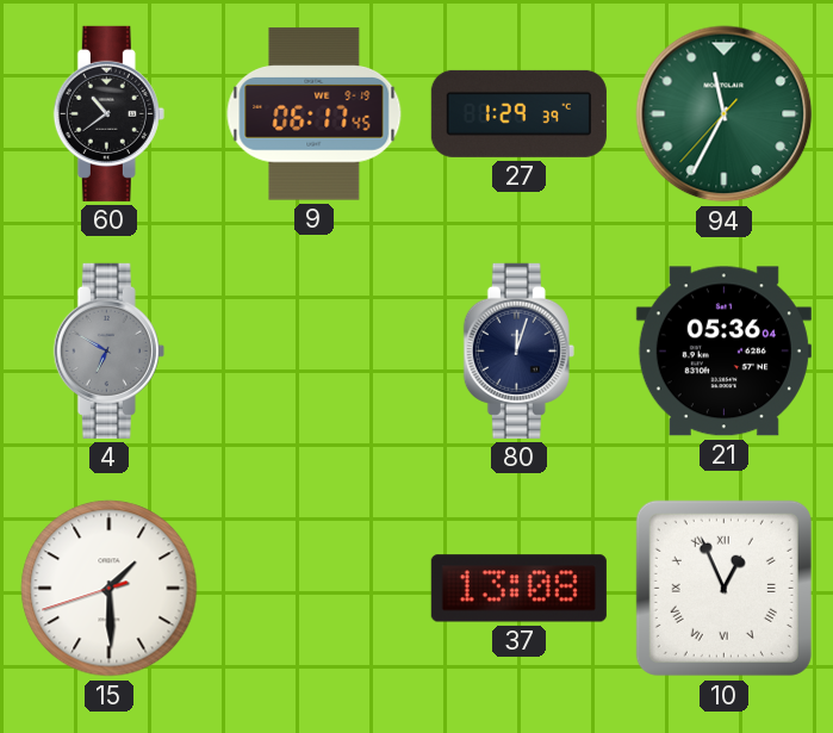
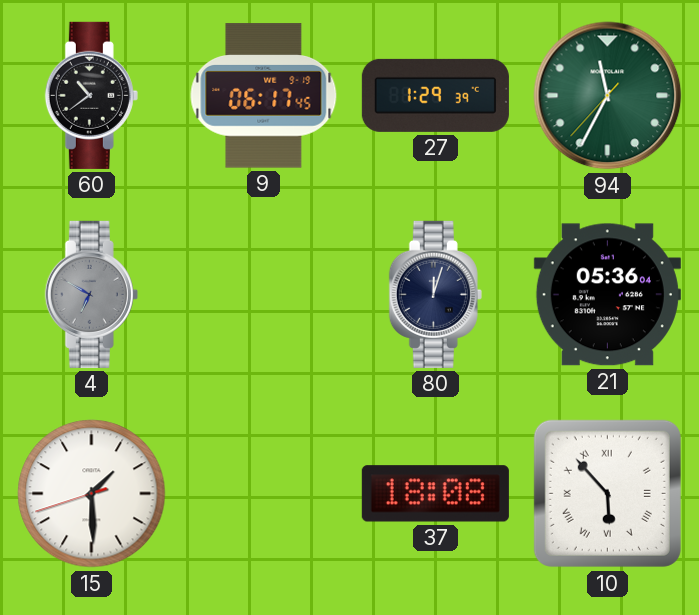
37: 13:08 -> 18:08 (435, 494)
10: 12:56 -> 5:53 (607, 493)
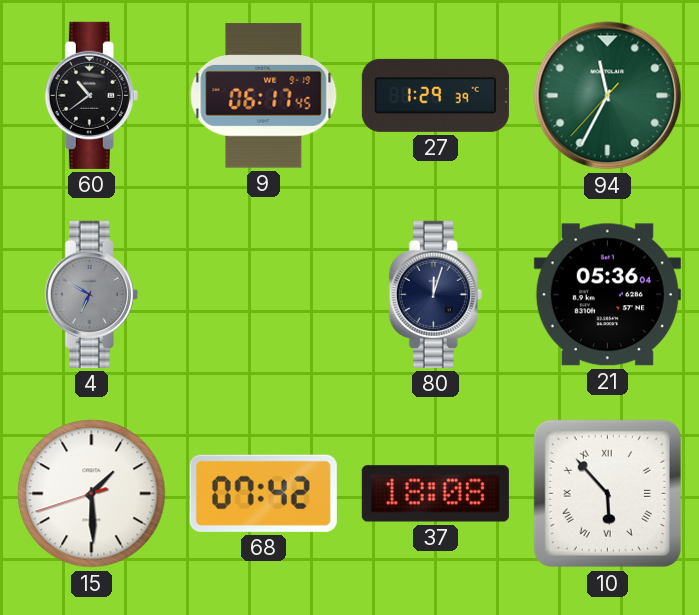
68: none -> 07:42 (263, 493)
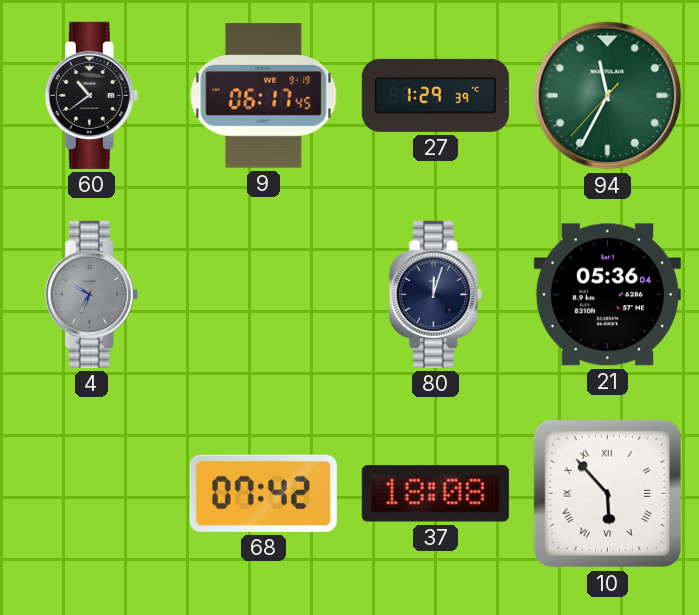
15: 1:29 -> none (92, 494)
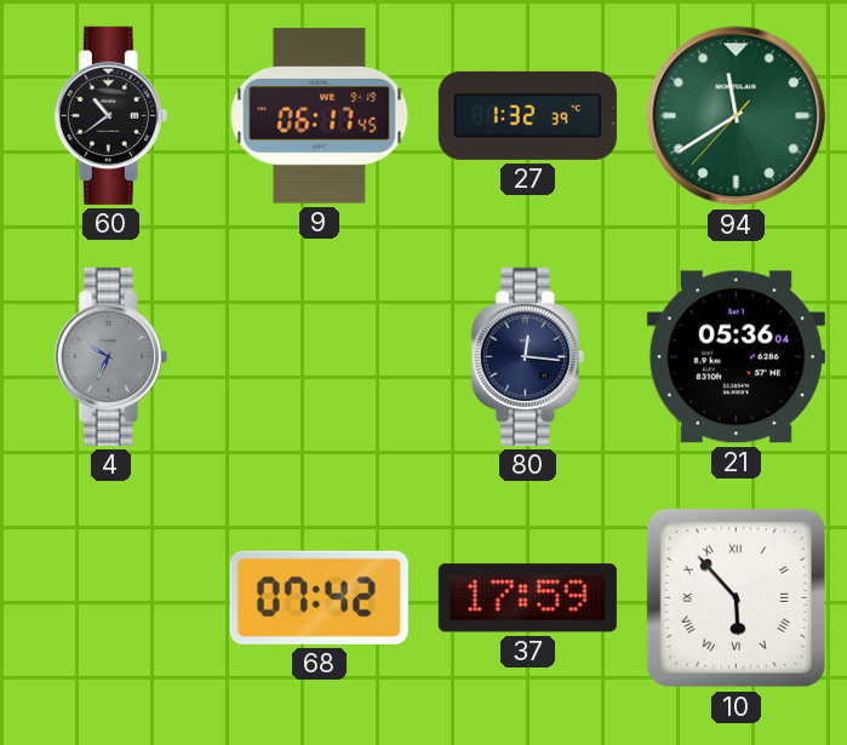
27: 1:29 -> 1:32 (527, 115)
94: 11:34 -> 11:39 (737, 116)
80: 12:03 -> 12:16 (527, 356)
37: 18:08 -> 17:59 (527, 598)
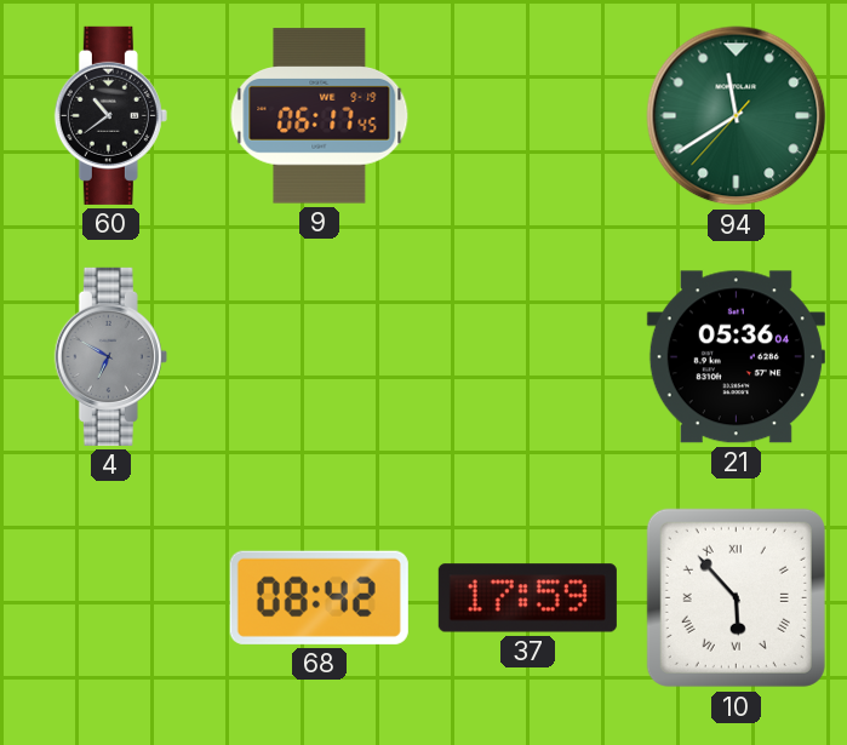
27: 1:32 -> none (527, 115)
80: 12:16 -> none (527, 356)
68: 07:42 -> 08:42 (319, 597)
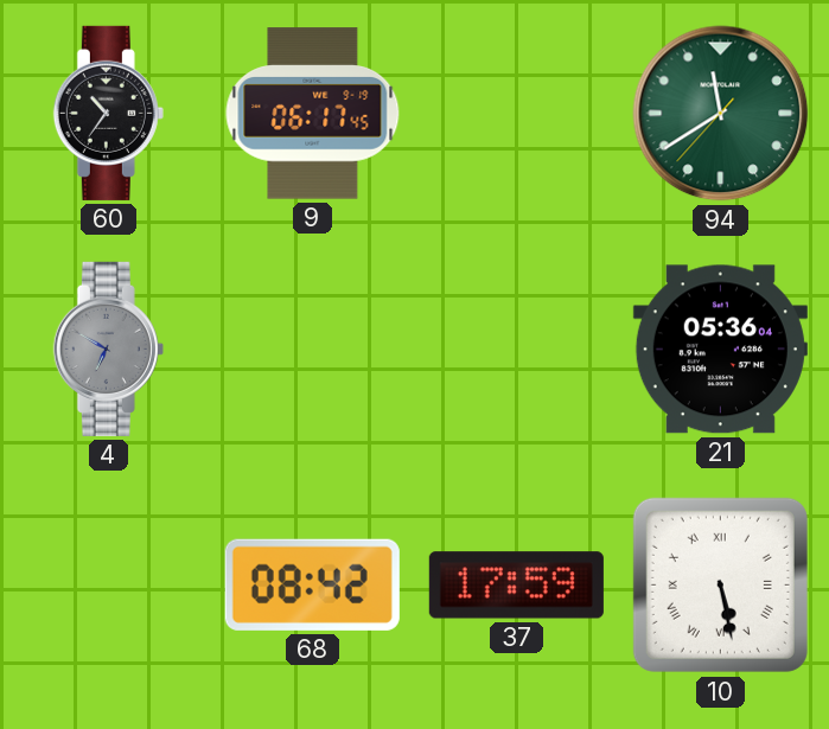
60: 10:39 -> 10:36 (108, 113)
10: 5:53 -> 5:28 (720, 584)
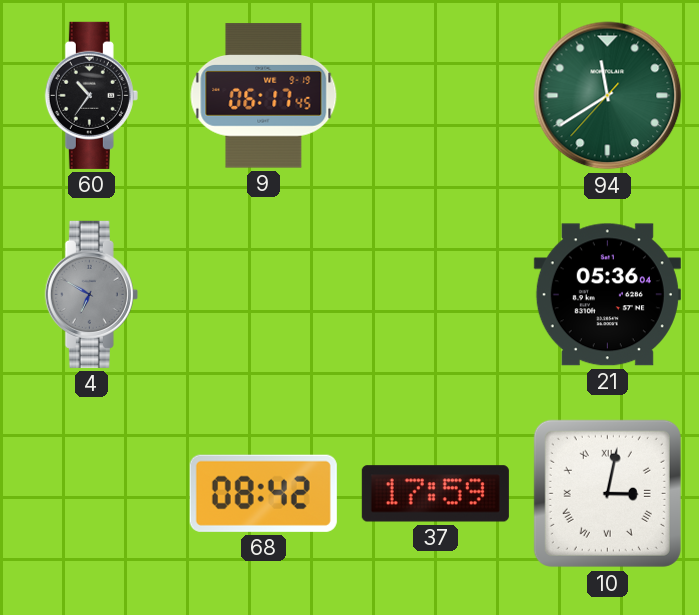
10: 5:28 -> 3:02 (607, 493)
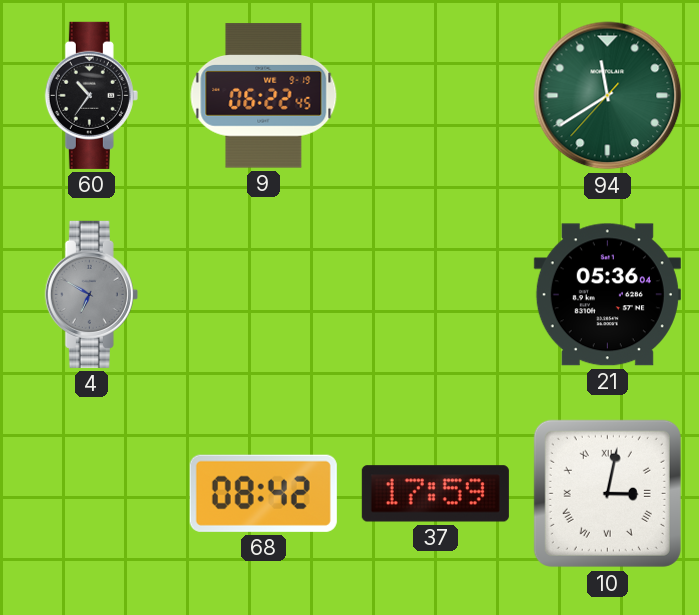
9: 06:17 -> 06:22 (264, 96)
